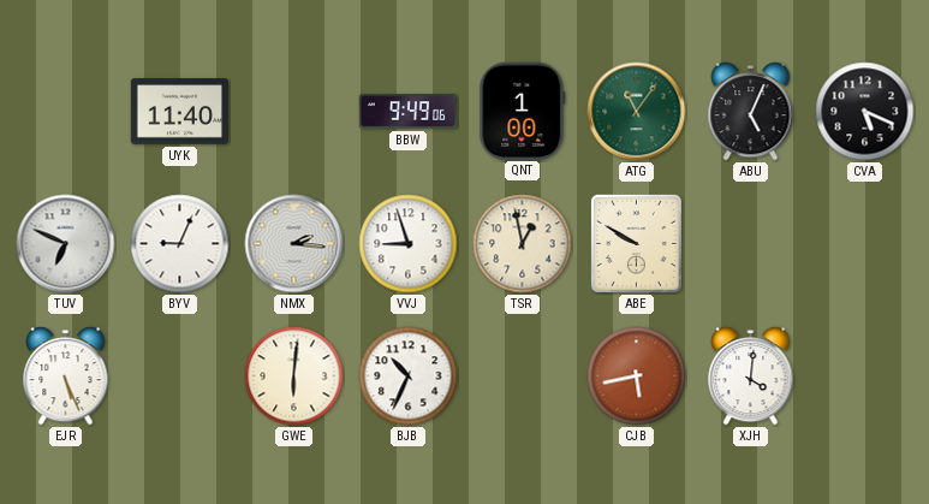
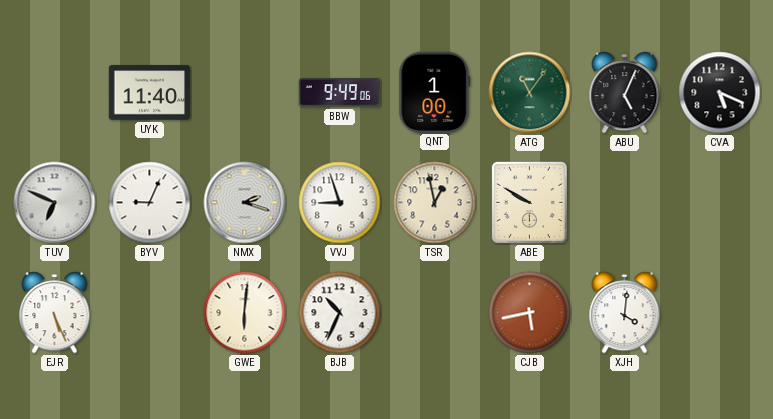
NMX: 2:16 -> 2:18 (245, 203)
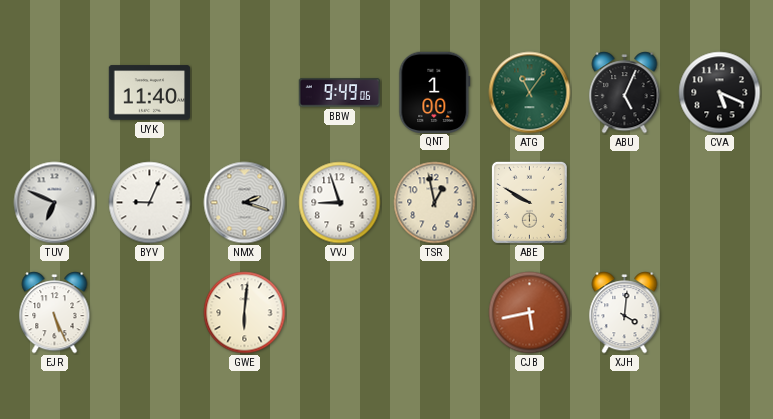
BJB: 10:34 -> none (340, 313)
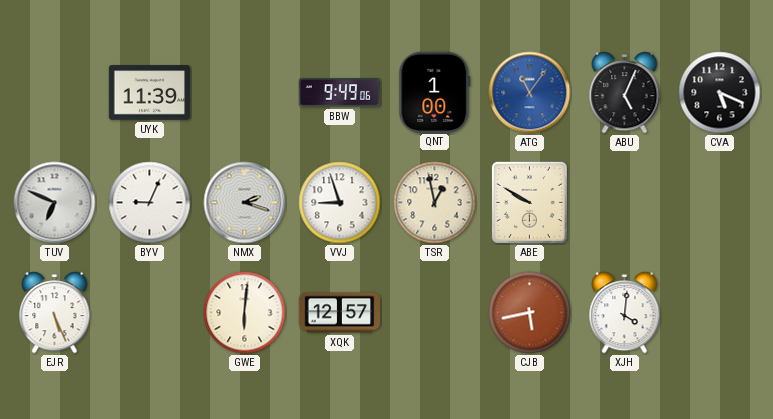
UYK: 11:40 -> 11:39 (150, 93)
ATG dial: green -> blue (530, 93)
XQK: none -> 12:57 (340, 313)
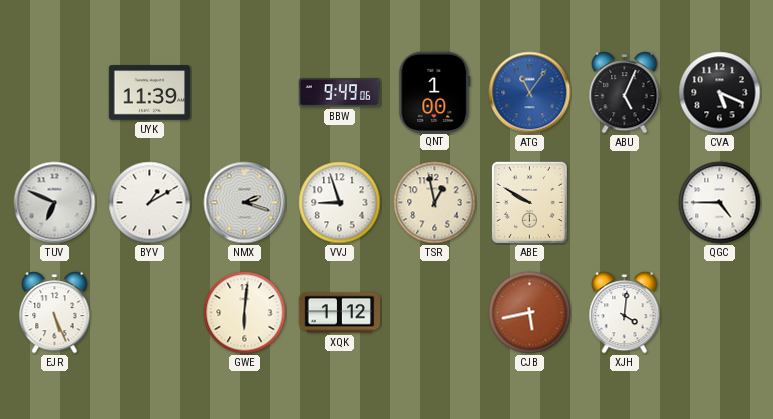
BYV: 9:04 -> 1:10 (150, 203)
QGC: none -> 4:45 (720, 203)
XQK: 12:57 -> 1:12 (340, 313)
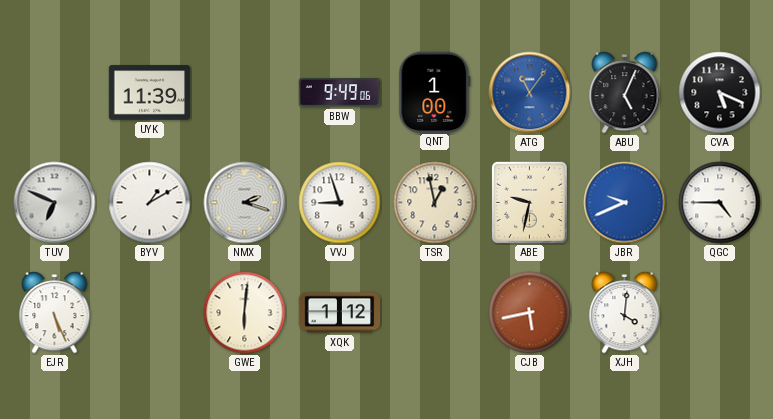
ABE: 9:50 -> 9:32 (529, 202)
JBR: none -> 9:41 (625, 203)
